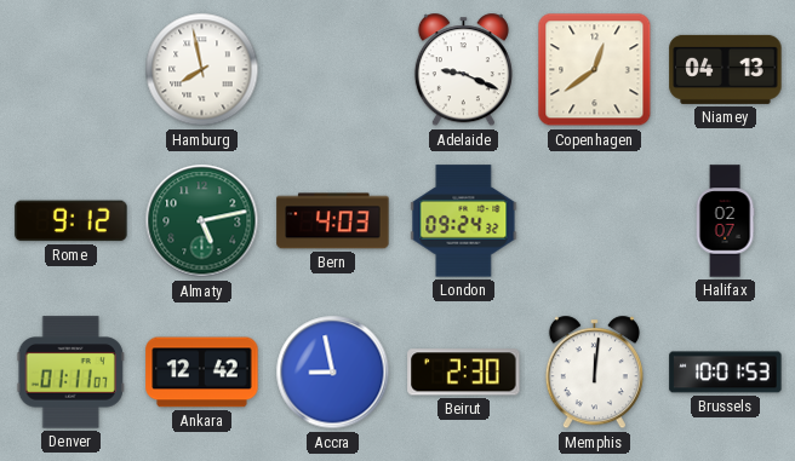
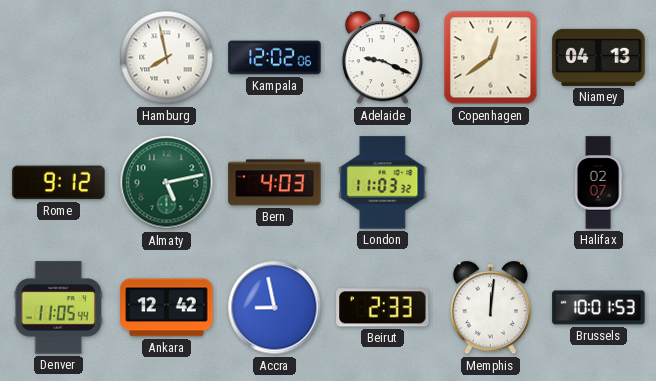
Kampala: none -> 12:02 (275, 58)
London: 09:24 -> 11:03 (383, 183)
Denver: 01:11 -> 11:05 (58, 308)
Beirut: 2:30 -> 2:33 (383, 308)
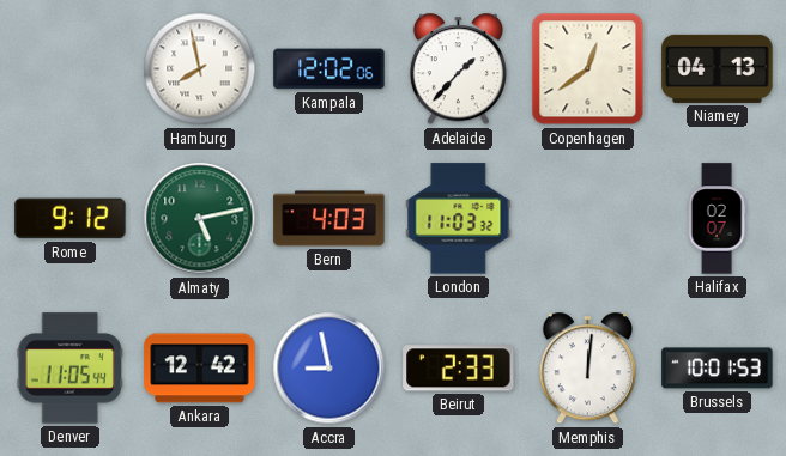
Adelaide: 9:19 -> 1:37 (458, 69)
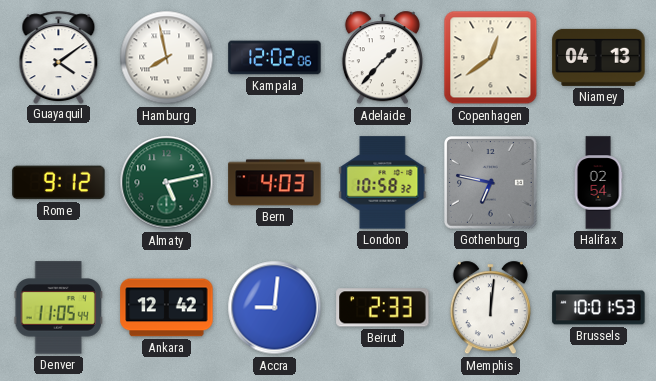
Guayaquil: none -> 4:09 (59, 57)
London: 11:03 -> 10:58 (383, 183)
Gothenburg: none -> 6:47 (491, 183)
Halifax: 02:07 -> 02:54 (598, 183)
Accra: 8:58 -> 9:01 (275, 308)
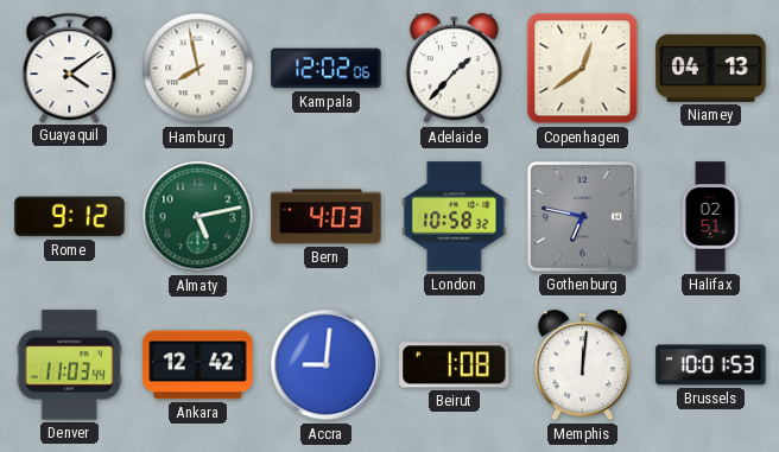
Halifax: 02:54 -> 02:51 (710, 217)
Denver: 11:05 -> 11:03 (69, 365)
Beirut: 2:33 -> 1:08 (455, 365)
